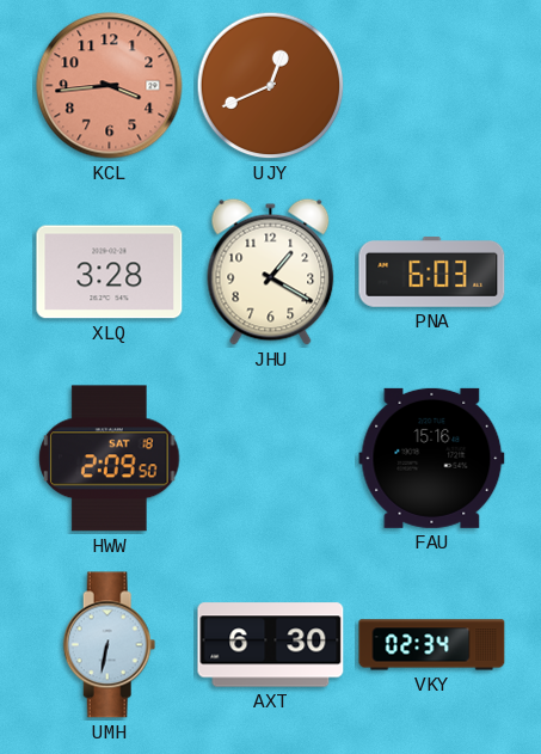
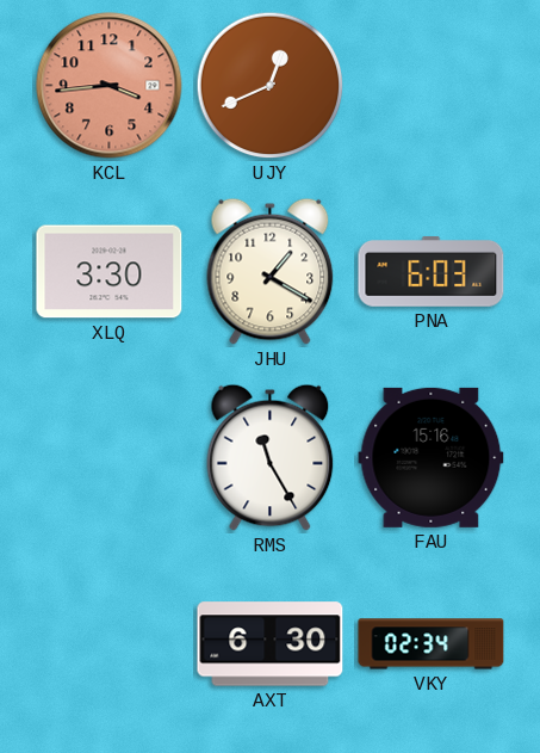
XLQ: 3:28 -> 3:30 (110, 272)
HWW: 2:09 -> none (110, 459)
RMS: none -> 11:25 (271, 457)
UMH: 6:32 -> none (110, 645)
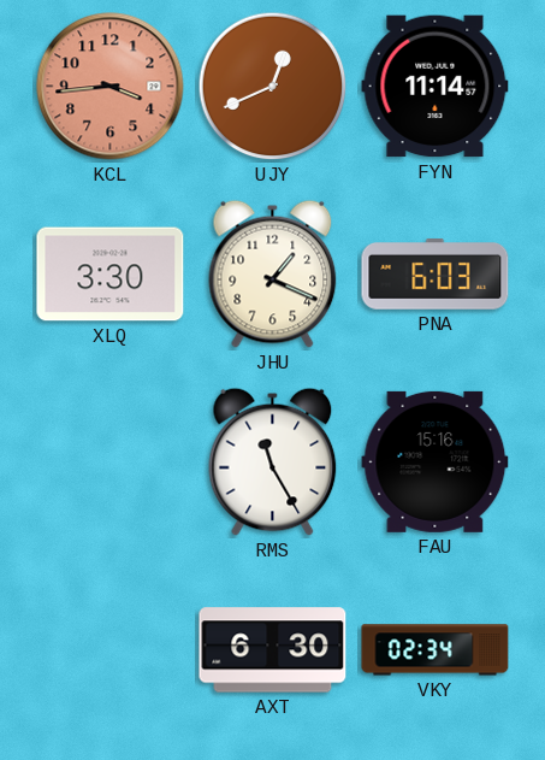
FYN: none -> 11:14 (436, 87)
JHU: 1:20 -> 1:19 (273, 273)
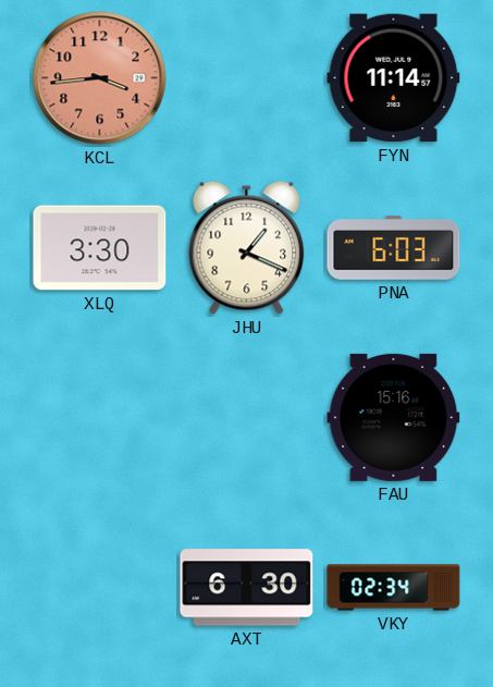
UJY: 12:41 -> none (273, 87)
RMS: 11:25 -> none (273, 461)
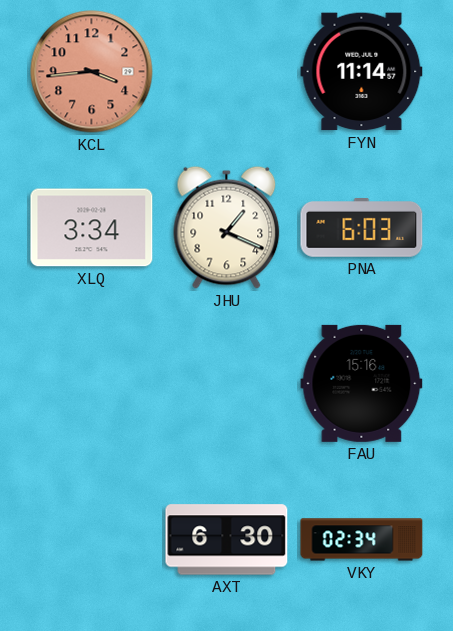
XLQ: 3:30 -> 3:34 (92, 228)
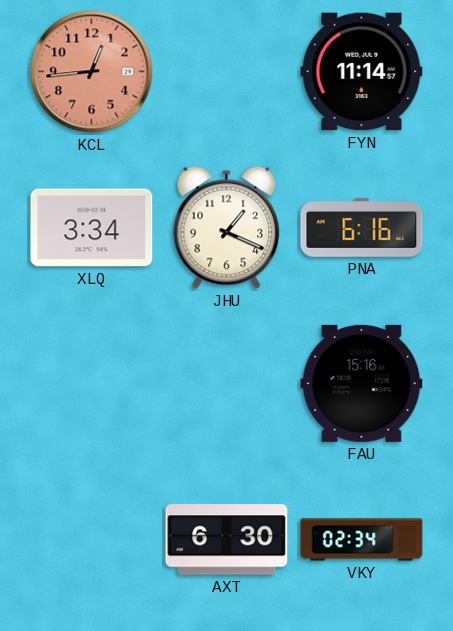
KCL: 3:44 -> 12:44 (92, 72)
PNA: 6:03 -> 6:16 (362, 228)
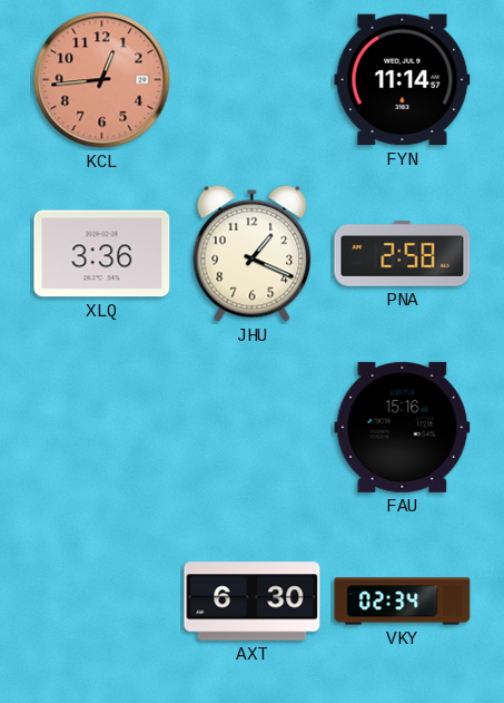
XLQ: 3:34 -> 3:36 (102, 254)
PNA: 6:16 -> 2:58 (403, 254)
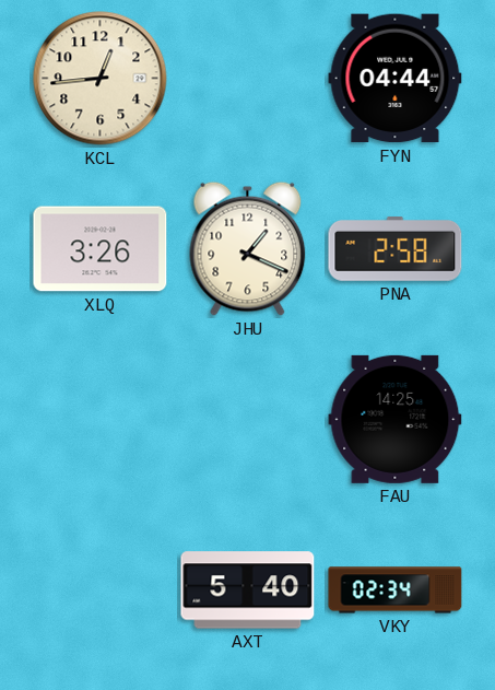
KCL dial: salmon -> cream (101, 79)
FYN: 11:14 -> 04:44 (396, 79)
XLQ: 3:36 -> 3:26 (101, 249)
FAU: 15:16 -> 14:25 (396, 419)
AXT: 6:30 -> 5:40 (248, 590)
